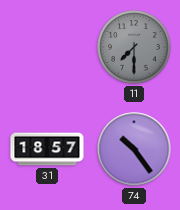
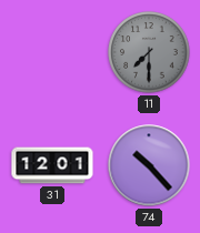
31: 18:57 -> 12:01 (52, 165)
74: 10:24 -> 10:23 (149, 165)
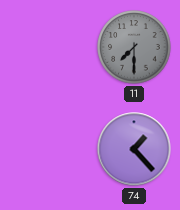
31: 12:01 -> none (52, 165)
74: 10:23 -> 1:23 (134, 149)
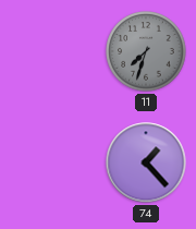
11: 7:30 -> 7:33 (146, 51)
